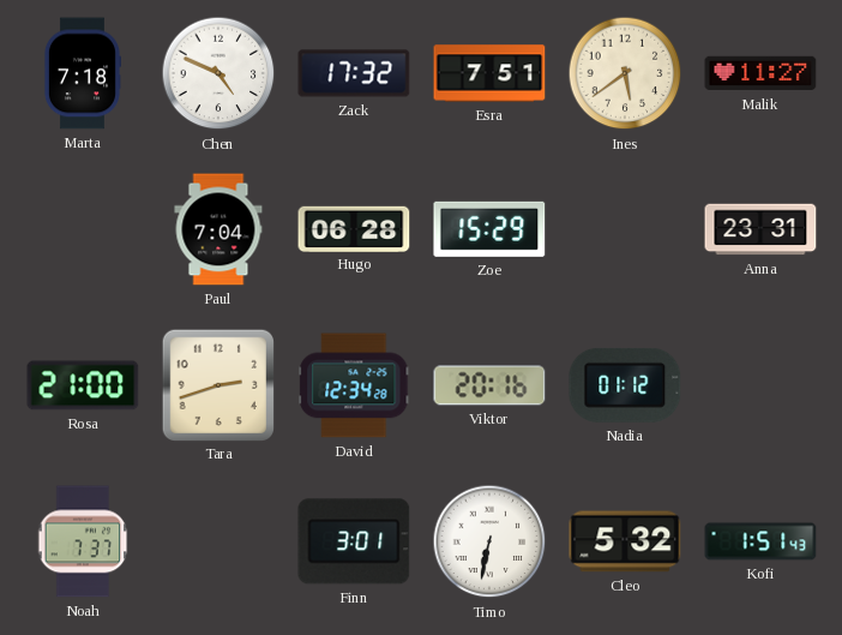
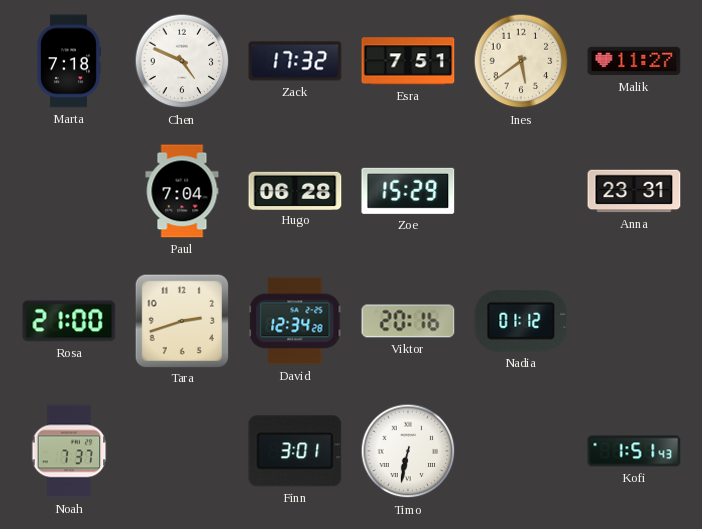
Cleo: 5:32 -> none (625, 541)
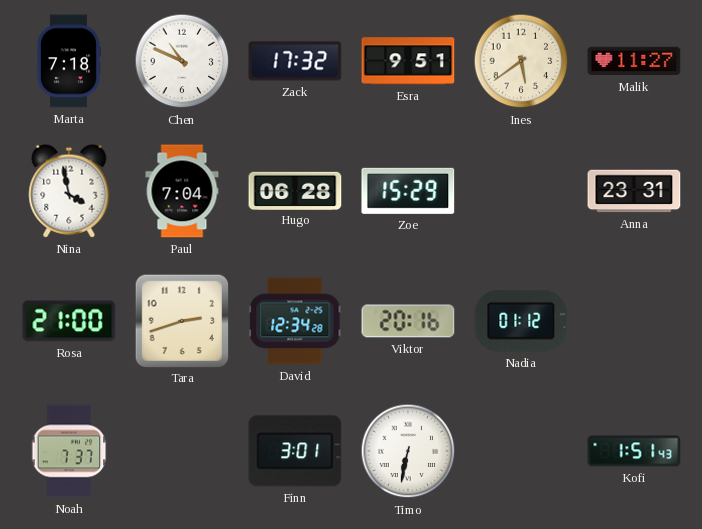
Chen: 4:49 -> 10:49 (182, 61)
Esra: 7:51 -> 9:51 (408, 61)
Nina: none -> 3:58 (69, 191)
